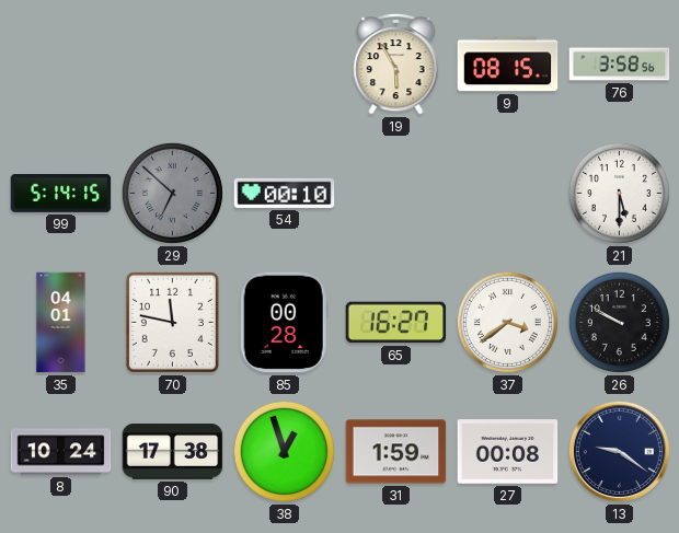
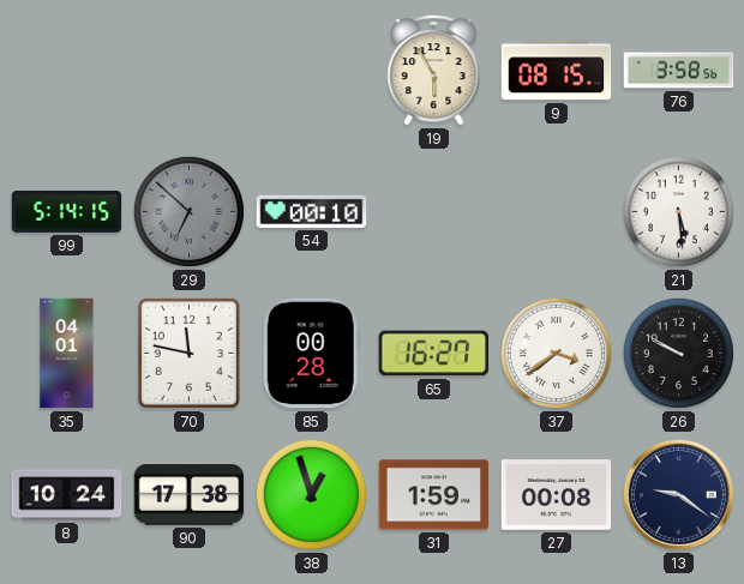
21: 5:30 -> 5:29 (678, 211)
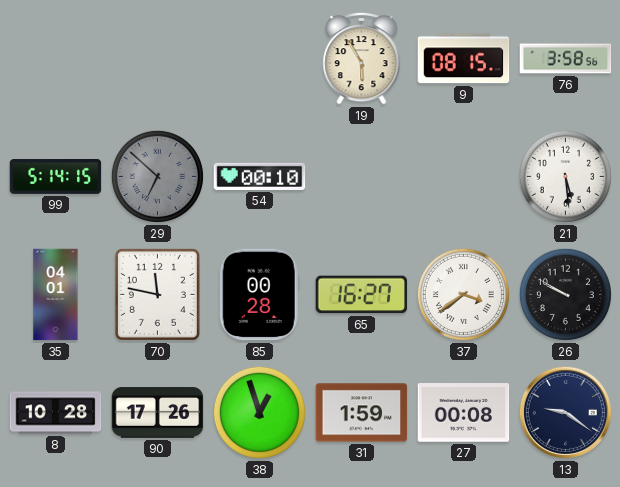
8: 10:24 -> 10:28 (56, 413)
90: 17:38 -> 17:26 (158, 413)
